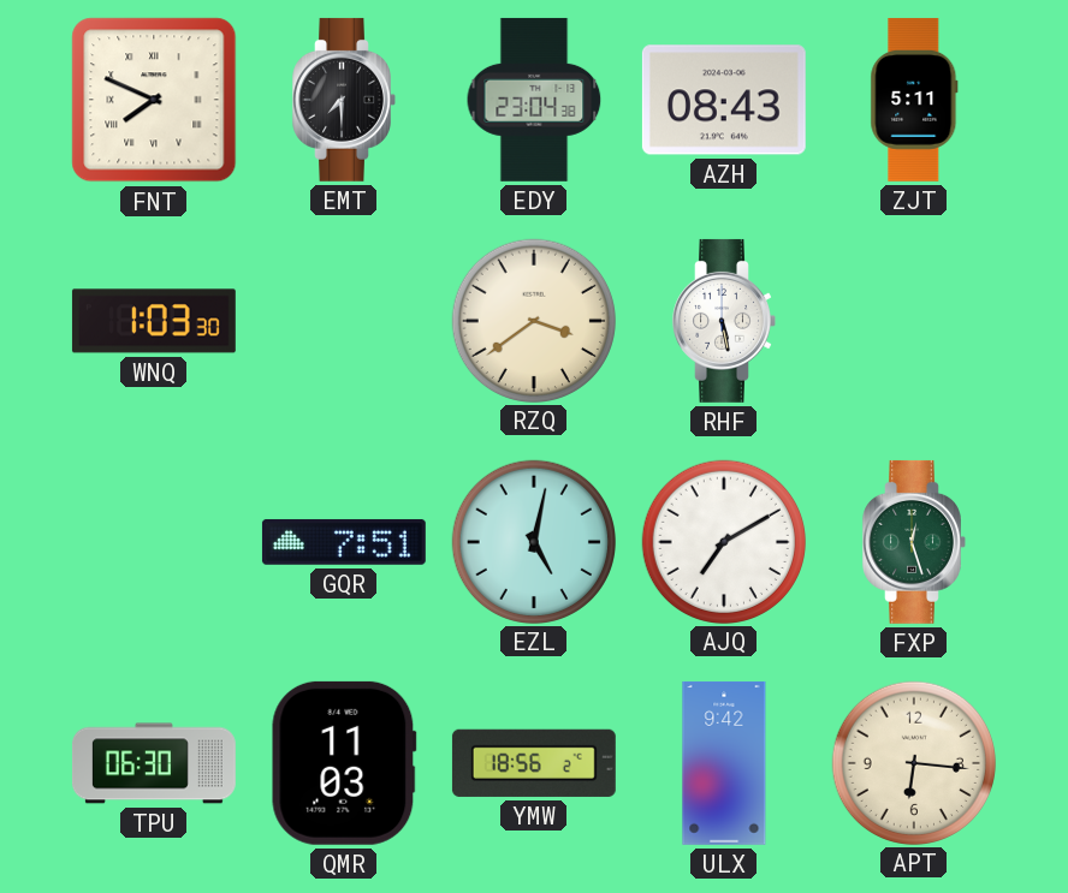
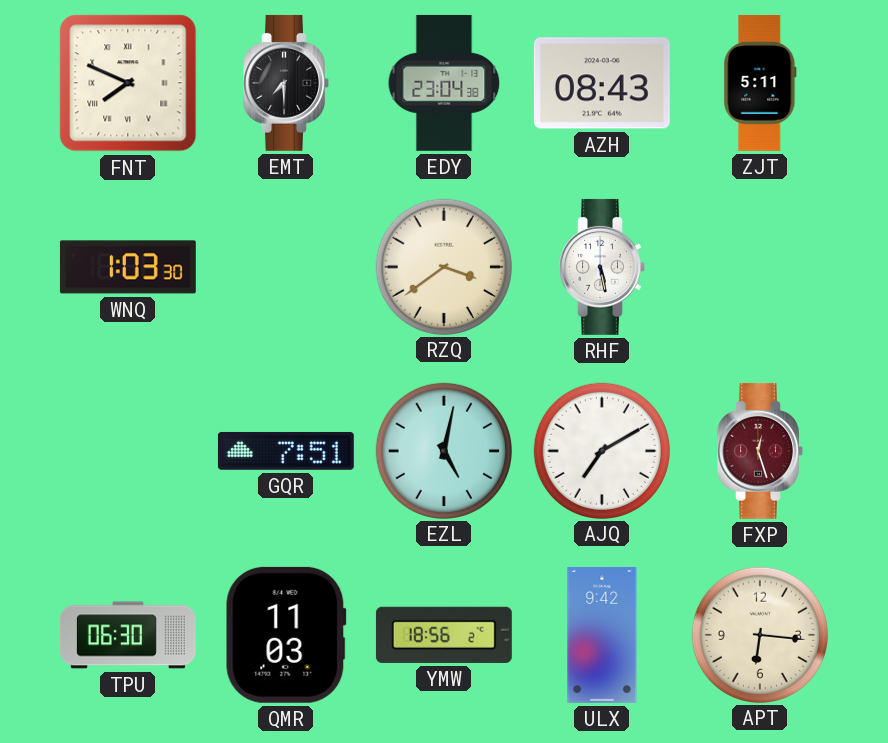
FXP dial: green -> burgundy (760, 451)
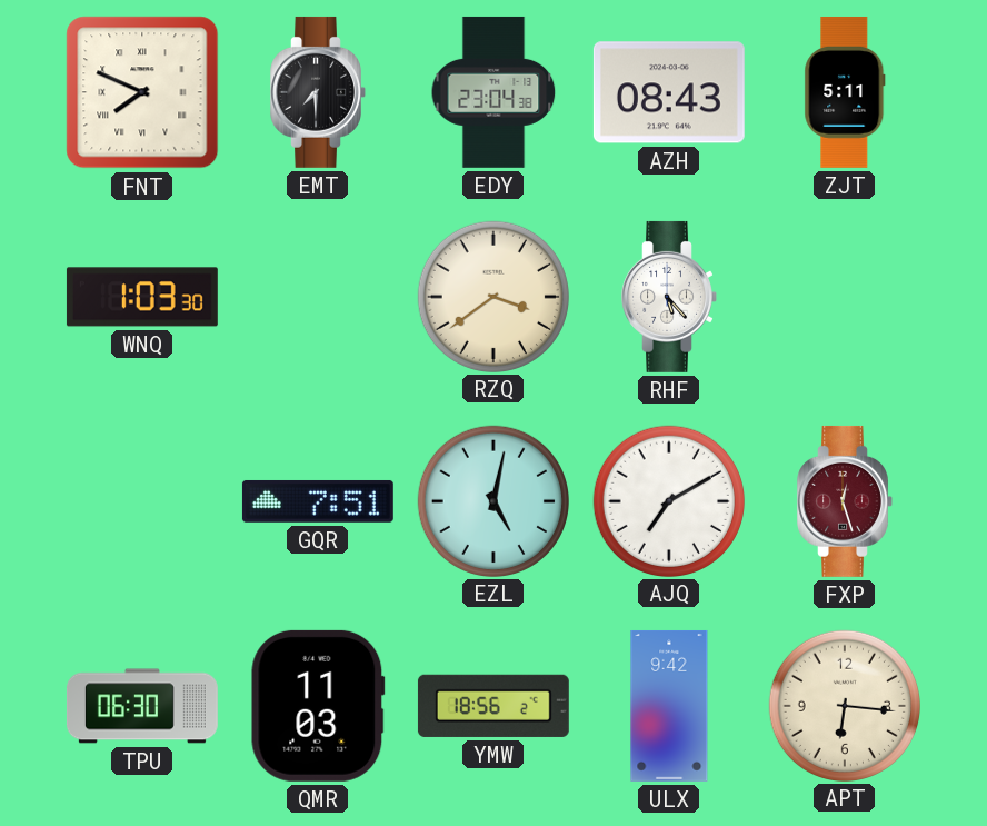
RHF: 5:28 -> 5:23 (669, 297)
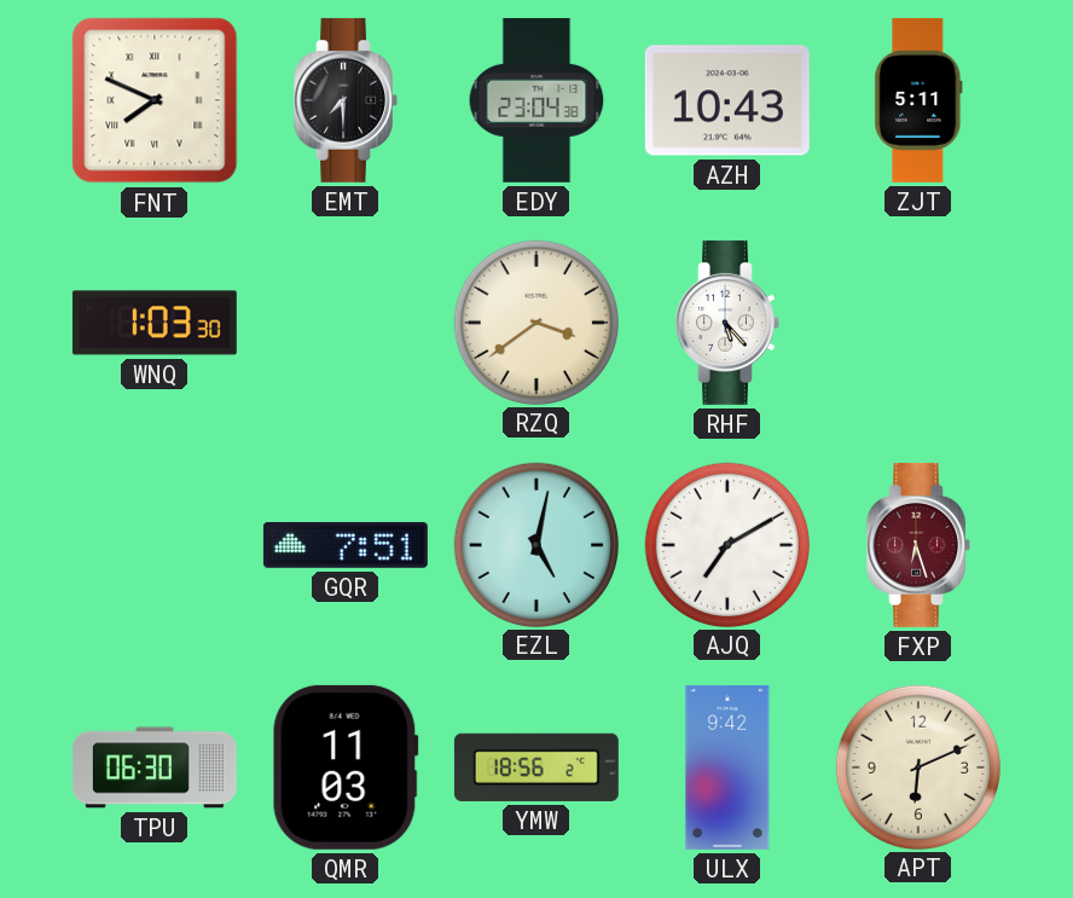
AZH: 08:43 -> 10:43 (727, 100)
FXP: 12:27 -> 6:27 (918, 545)
APT: 6:16 -> 6:11 (917, 766)
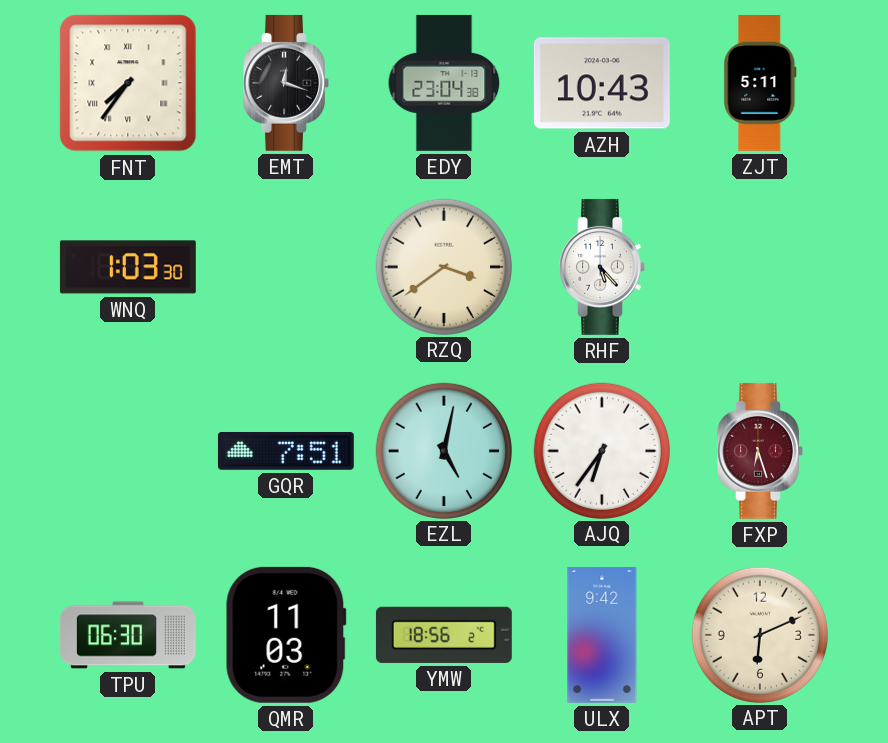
FNT: 7:49 -> 7:36 (128, 83)
EMT: 7:30 -> 12:18 (286, 83)
AJQ: 7:10 -> 6:36 (601, 450)
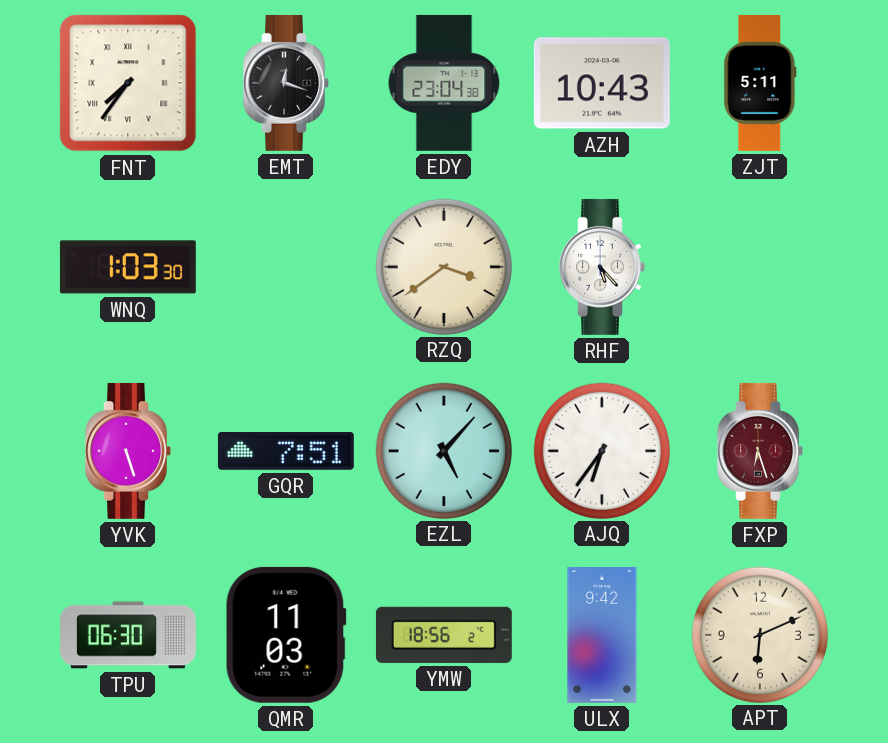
YVK: none -> 5:27 (128, 451)
EZL: 5:02 -> 5:07 (443, 450)
